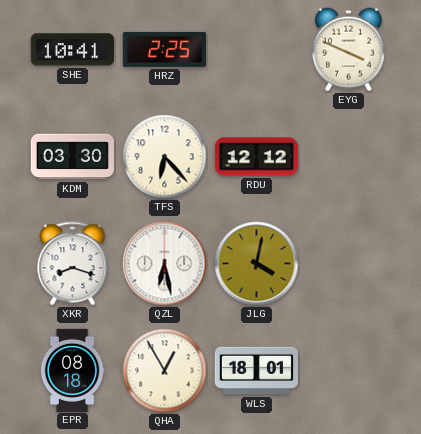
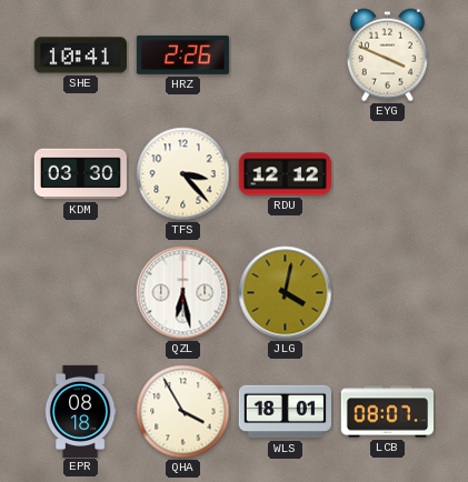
HRZ: 2:25 -> 2:26 (182, 54)
TFS: 6:23 -> 3:23 (183, 174)
XKR: 8:18 -> none (73, 264)
QHA: 12:55 -> 3:55 (183, 412)
LCB: none -> 08:07 (387, 412)
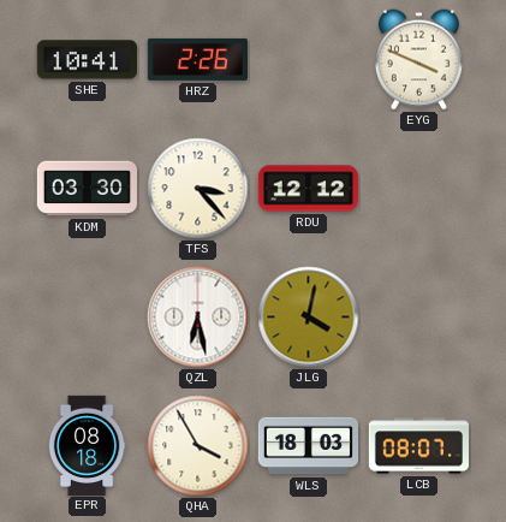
WLS: 18:01 -> 18:03 (308, 446)
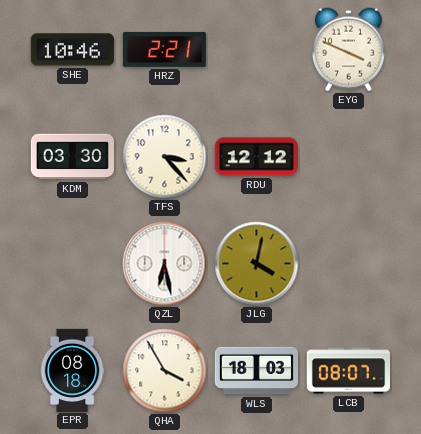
SHE: 10:41 -> 10:46 (72, 50)
HRZ: 2:26 -> 2:21 (164, 49)
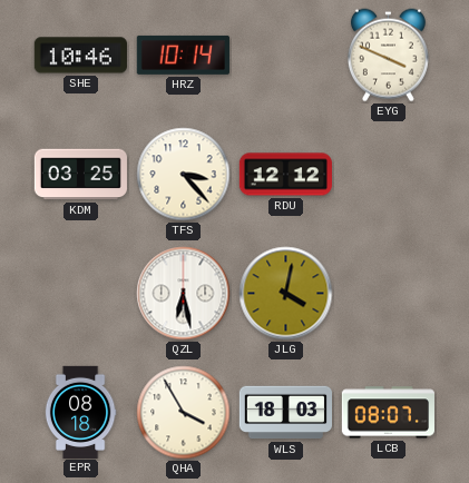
HRZ: 2:21 -> 10:14 (183, 55)
KDM: 03:30 -> 03:25 (80, 175)
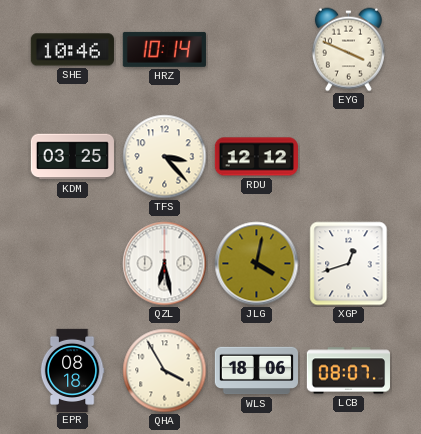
XGP: none -> 12:42 (349, 264)
WLS: 18:03 -> 18:06 (256, 371)
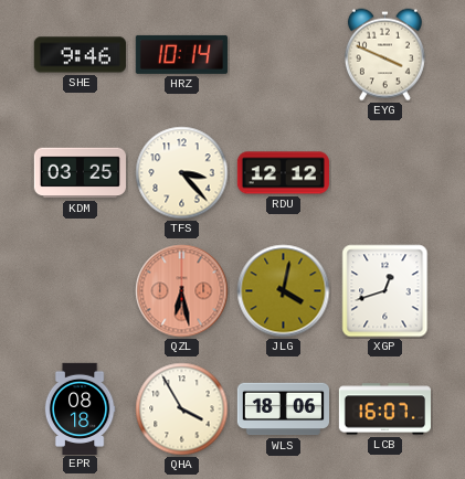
SHE: 10:46 -> 9:46 (80, 55)
QZL dial: white -> salmon (182, 291)
LCB: 08:07 -> 16:07 (384, 409)
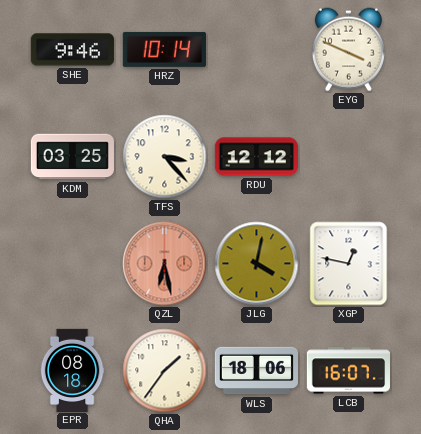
XGP: 12:42 -> 12:47 (349, 264)
QHA: 3:55 -> 1:36 (165, 371)
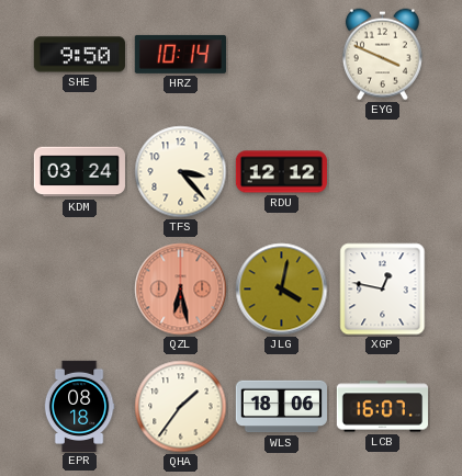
SHE: 9:46 -> 9:50 (79, 55)
KDM: 03:25 -> 03:24 (79, 172)
